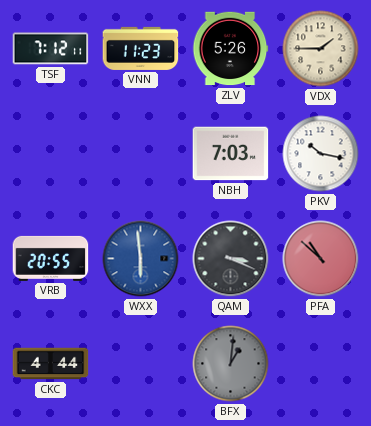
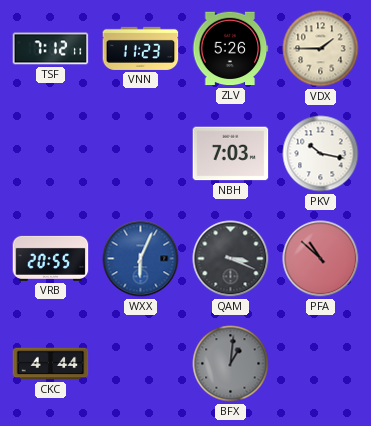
WXX: 5:59 -> 6:04 (141, 259)
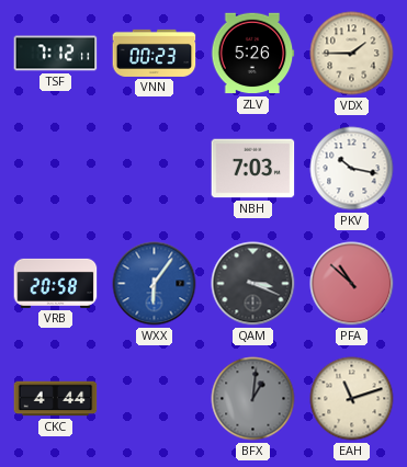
VNN: 11:23 -> 00:23 (155, 53)
VRB: 20:55 -> 20:58 (56, 283)
WXX: 6:04 -> 6:06 (155, 284)
EAH: none -> 11:12 (352, 399)
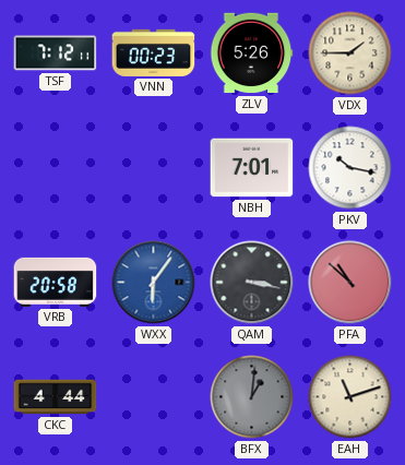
NBH: 7:03 -> 7:01 (252, 168)
QAM: 3:19 -> 3:17 (252, 283)
